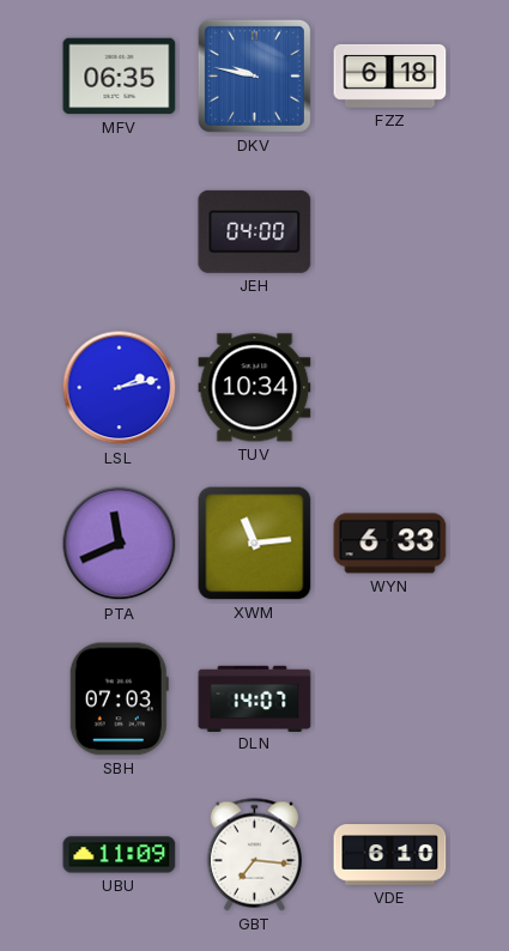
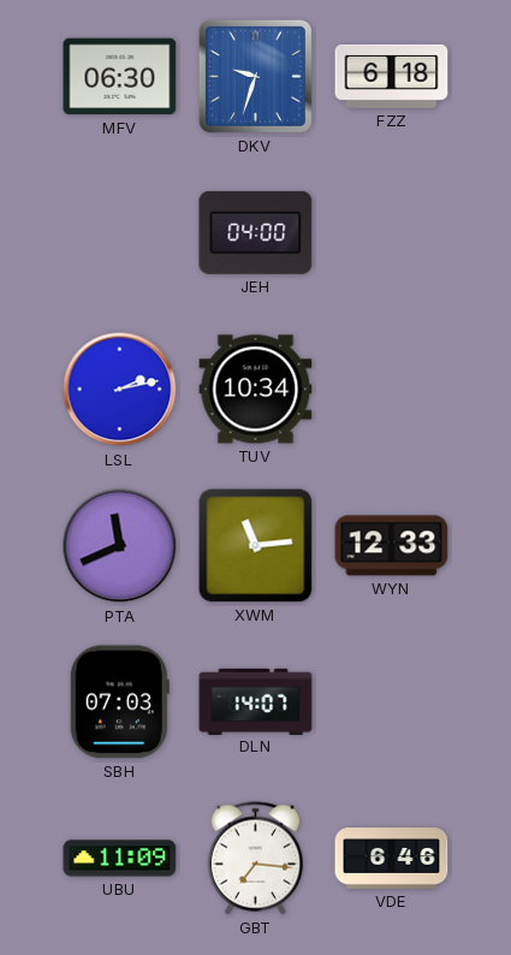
MFV: 06:35 -> 06:30 (120, 77)
DKV: 9:47 -> 9:33 (255, 76)
WYN: 6:33 -> 12:33 (392, 546)
VDE: 6:10 -> 6:46 (392, 859)
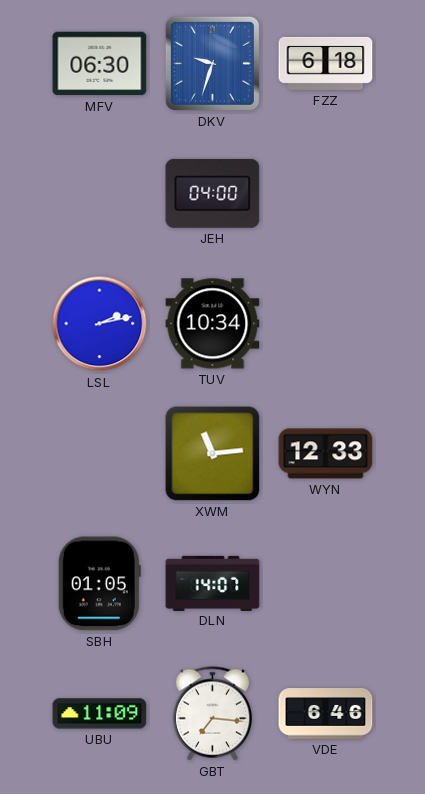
PTA: 11:41 -> none (120, 546)
SBH: 07:03 -> 01:05 (99, 584)
